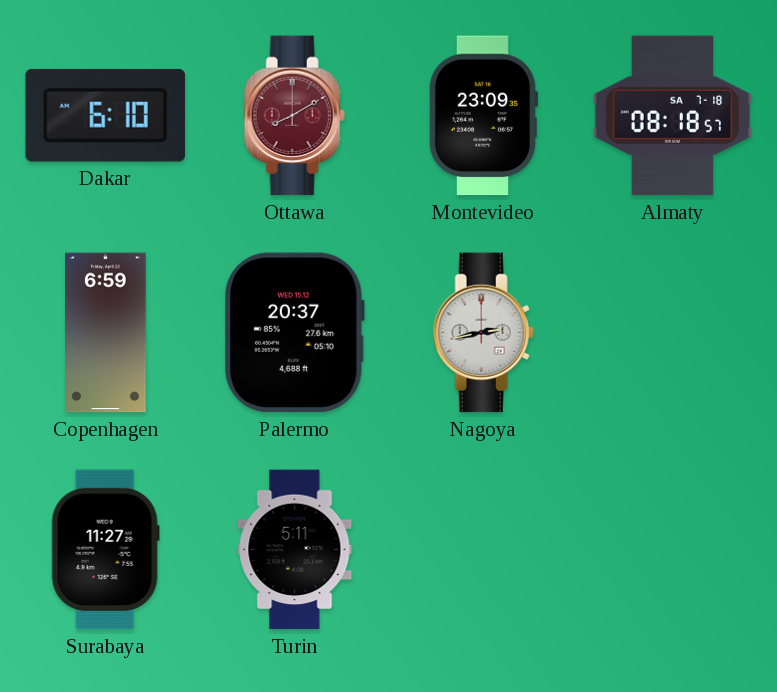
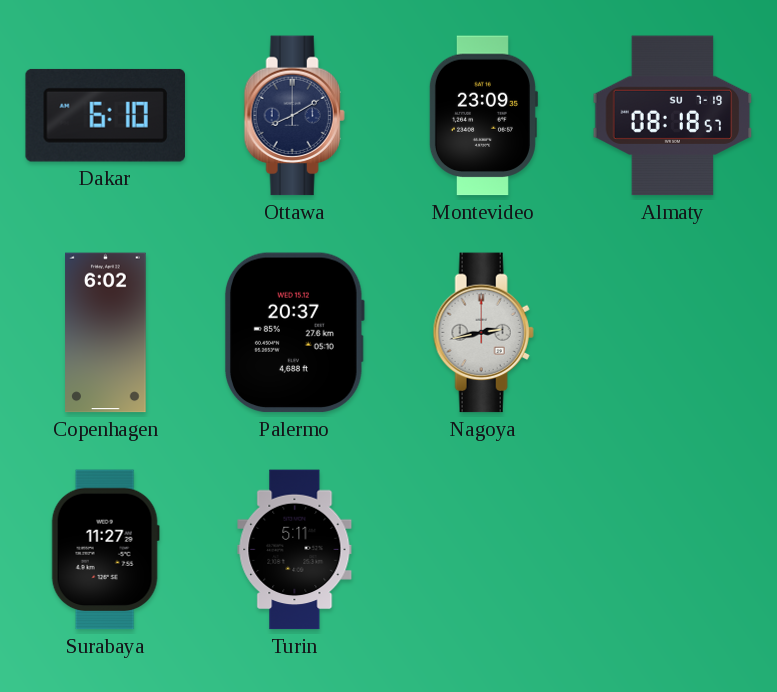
Ottawa dial: burgundy -> navy (294, 116)
Almaty date: SA 7-18 -> SU 7-19 (673, 116)
Copenhagen: 6:59 -> 6:02 (106, 333)
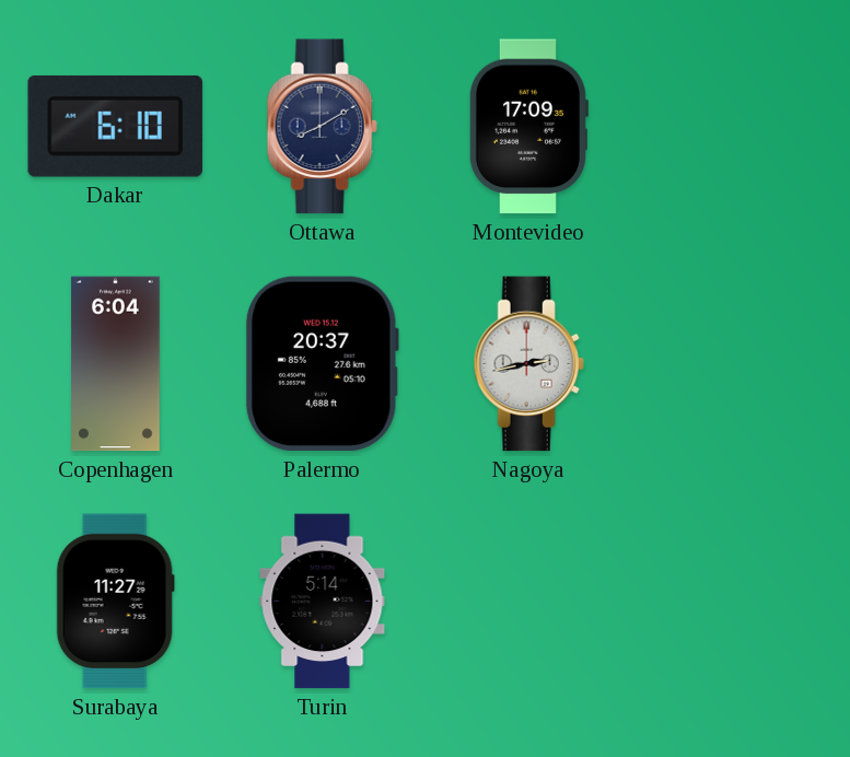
Montevideo: 23:09 -> 17:09 (528, 127)
Almaty: 08:18 -> none (673, 116)
Copenhagen: 6:02 -> 6:04 (116, 364)
Turin: 5:11 -> 5:14 (323, 602)
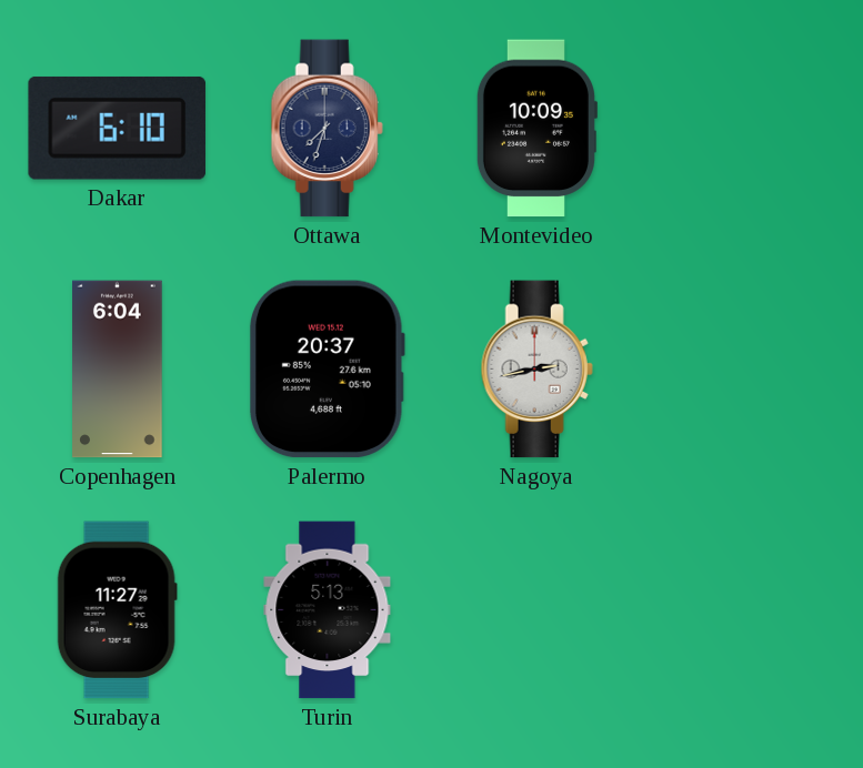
Ottawa: 8:10 -> 7:33 (327, 129)
Montevideo: 17:09 -> 10:09 (536, 129)
Turin: 5:14 -> 5:13 (328, 610)
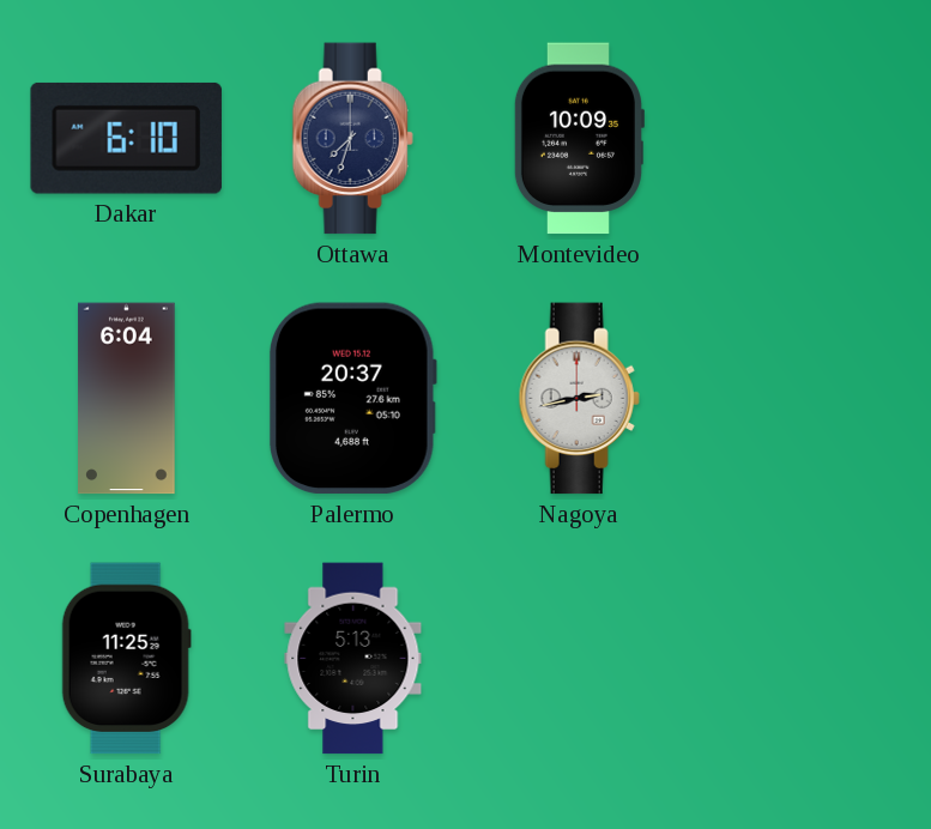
Surabaya: 11:27 -> 11:25 (126, 659)
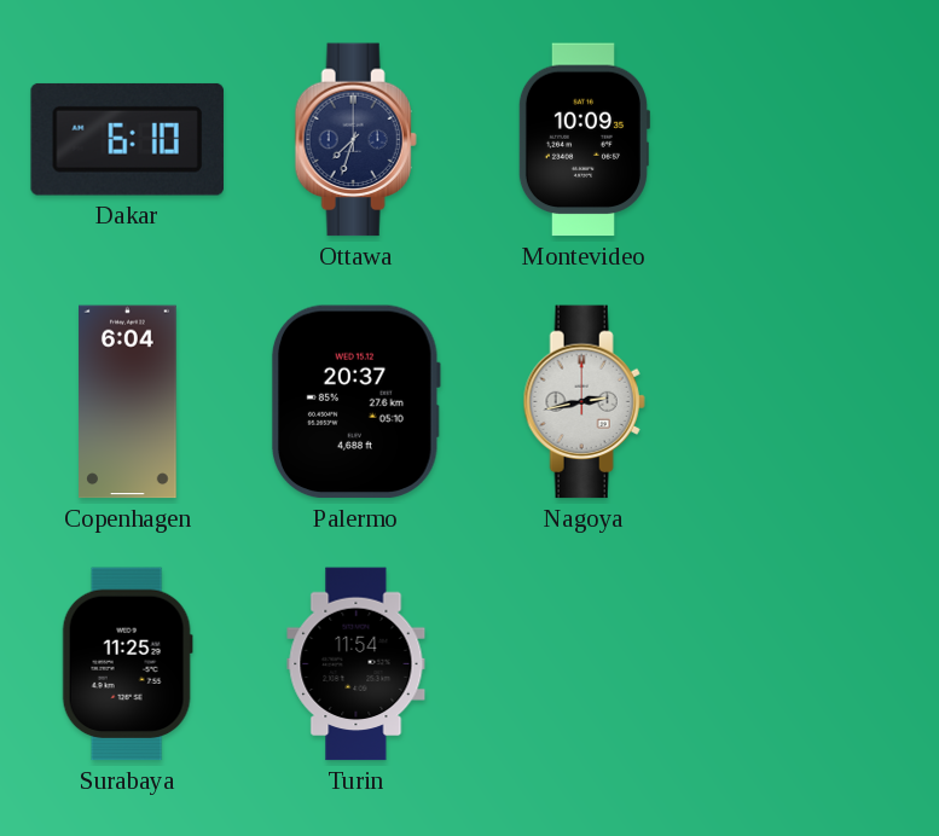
Turin: 5:13 -> 11:54 (357, 664)
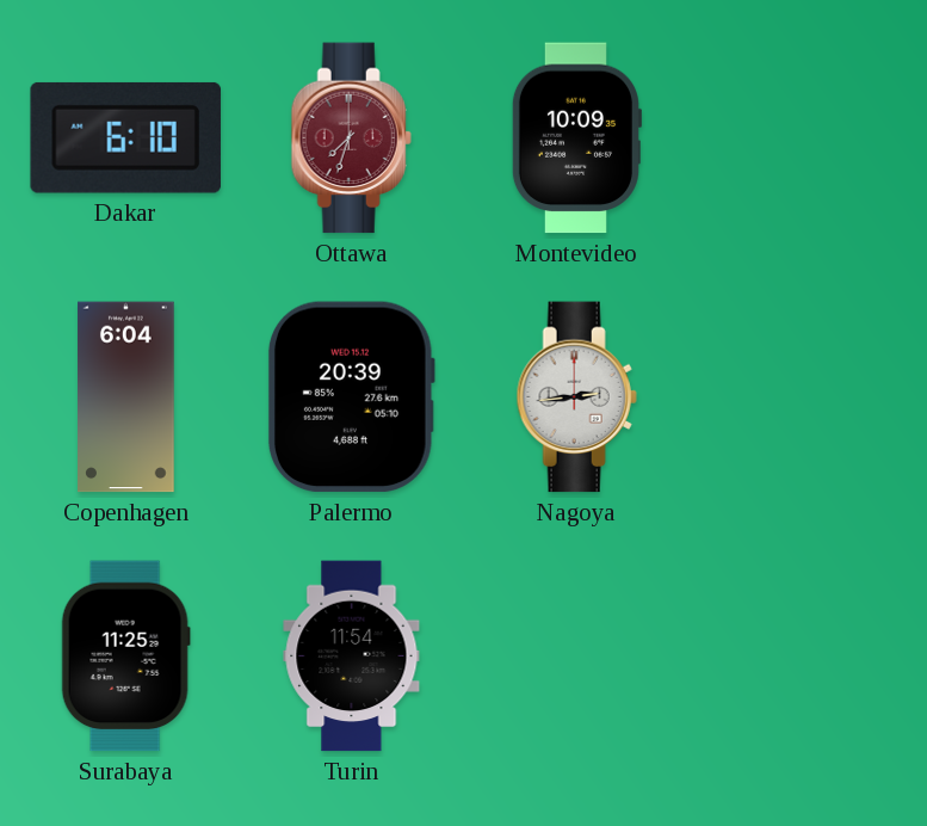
Ottawa dial: navy -> burgundy (351, 138)
Palermo: 20:37 -> 20:39 (352, 397)
Nagoya: 2:43 -> 2:44 (576, 397)
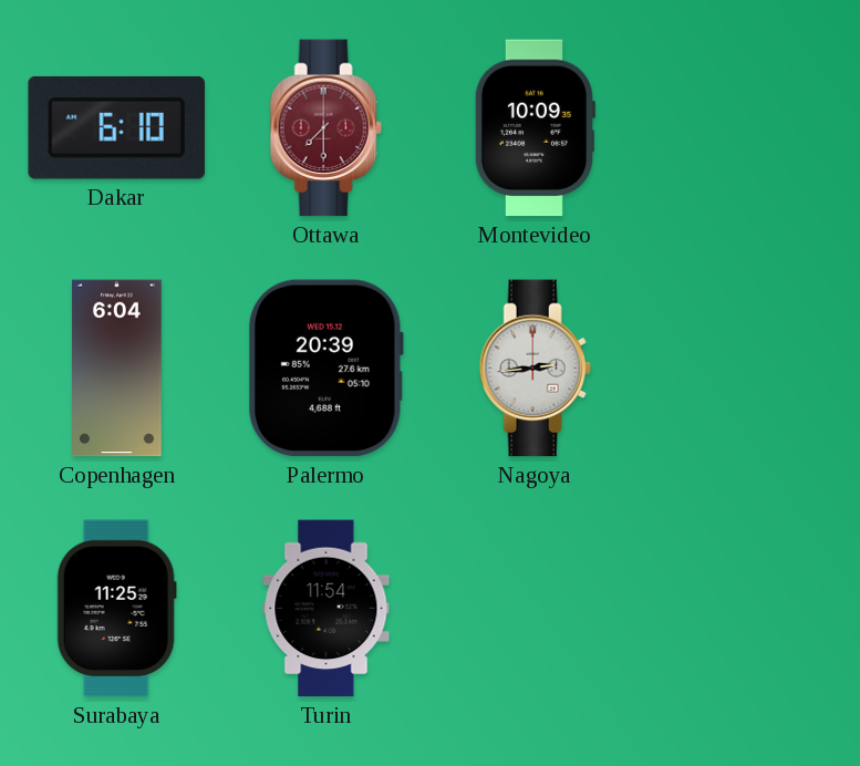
Ottawa: 7:33 -> 7:30 (325, 128)
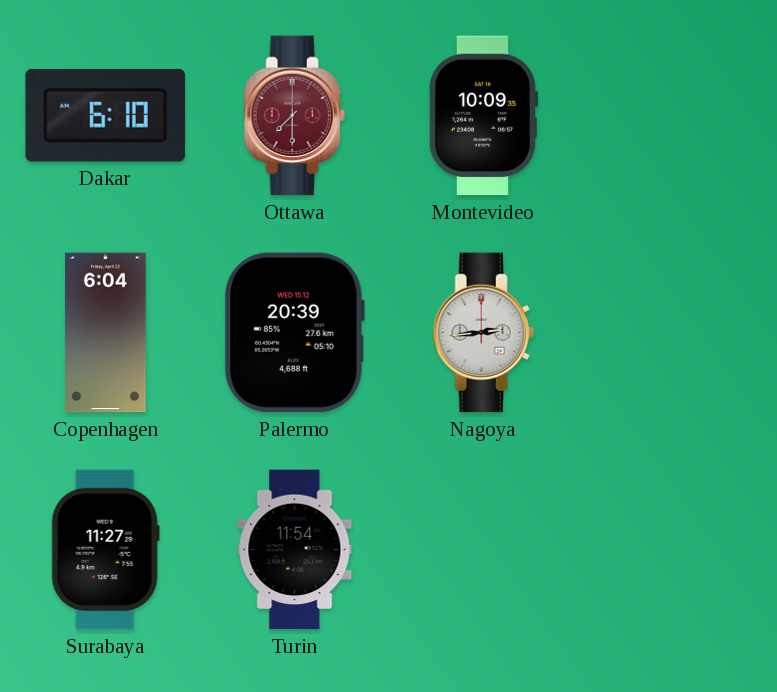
Surabaya: 11:25 -> 11:27 (105, 550)
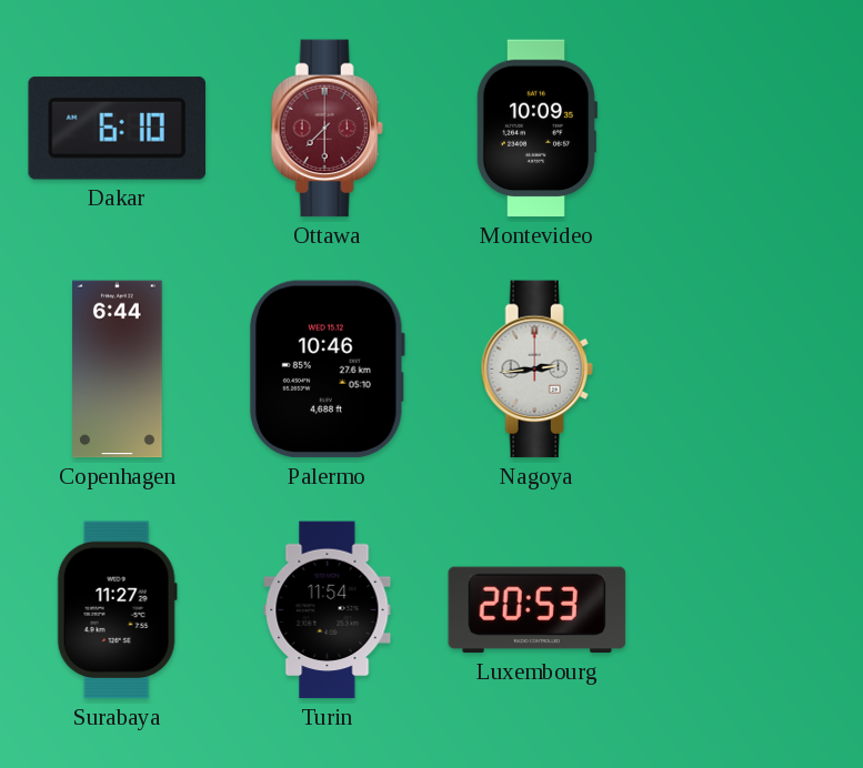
Copenhagen: 6:04 -> 6:44 (118, 370)
Palermo: 20:39 -> 10:46 (328, 370)
Luxembourg: none -> 20:53 (538, 610)
